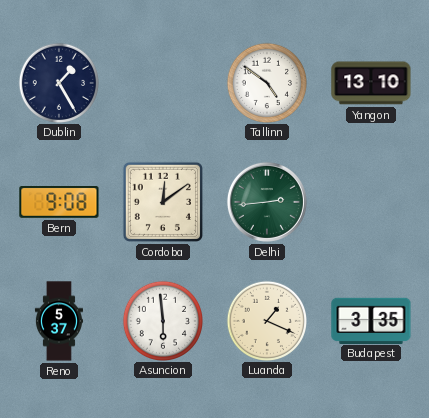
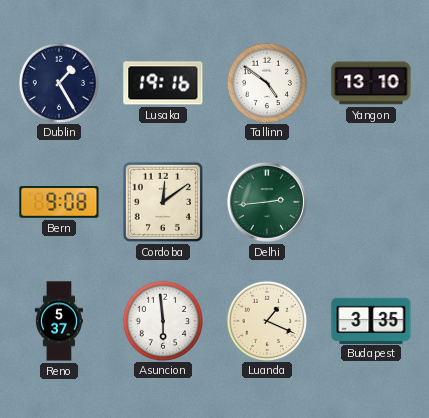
Lusaka: none -> 19:16 (163, 83)
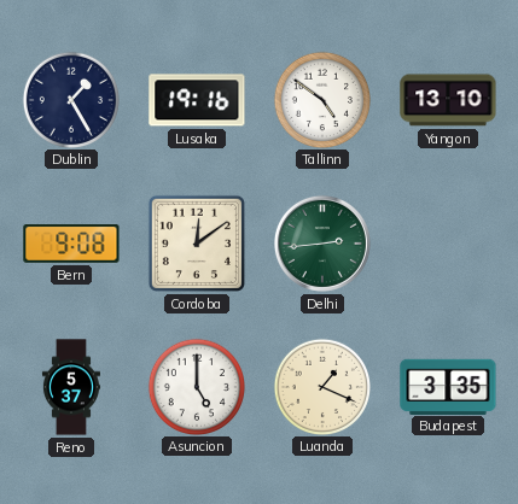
Asuncion: 5:59 -> 5:00 (196, 386)
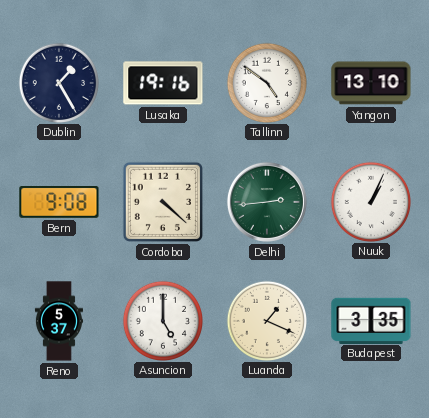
Cordoba: 12:09 -> 4:22 (163, 202)
Nuuk: none -> 1:04 (370, 201)
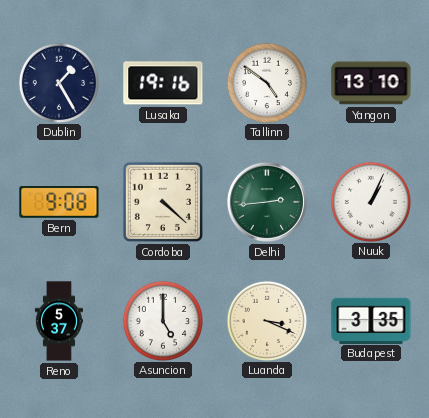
Luanda: 1:19 -> 3:19 (266, 320)
